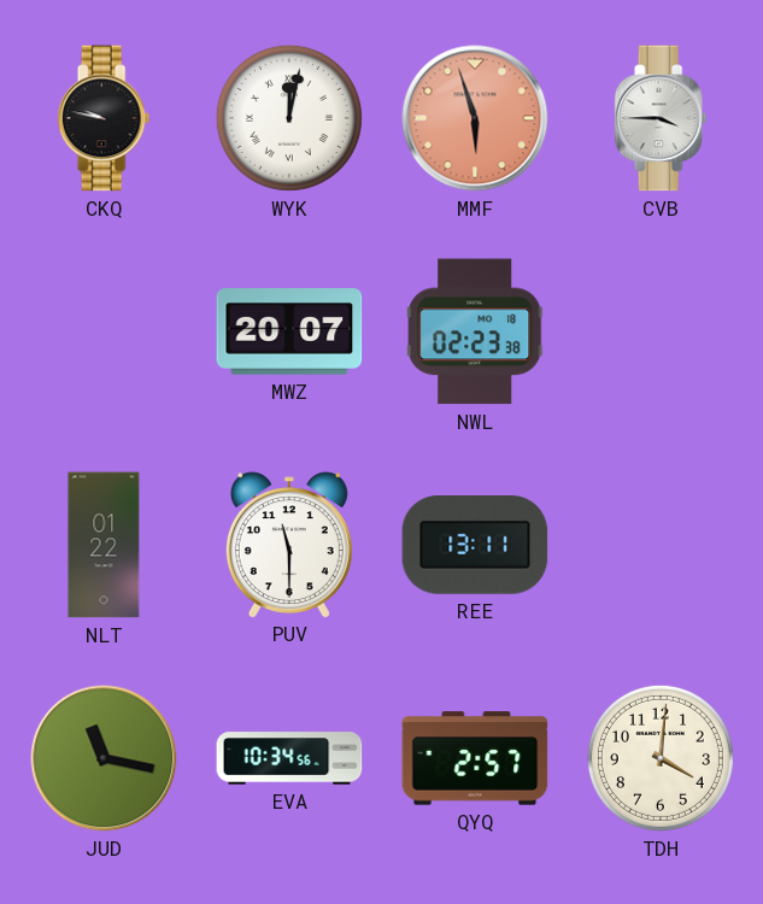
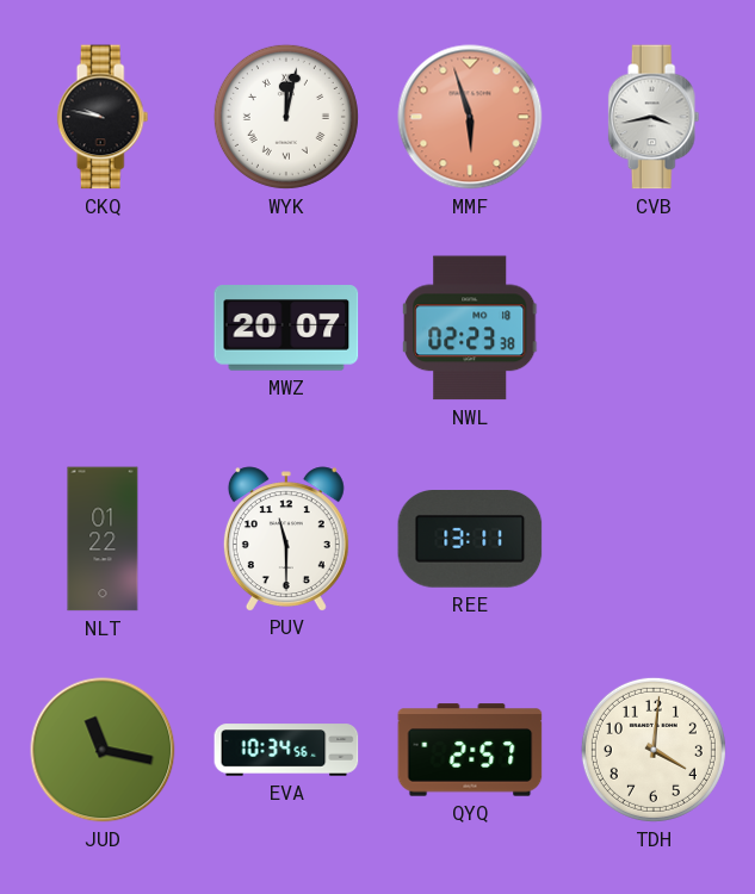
CVB: 3:45 -> 3:43 (654, 117)
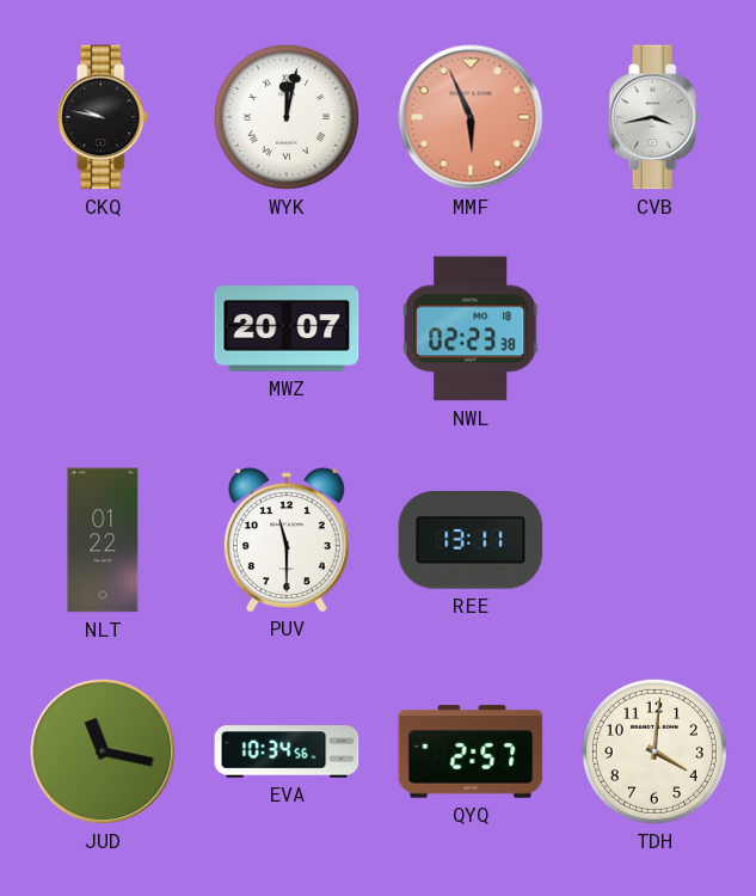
MMF: 5:57 -> 5:56 (471, 117)
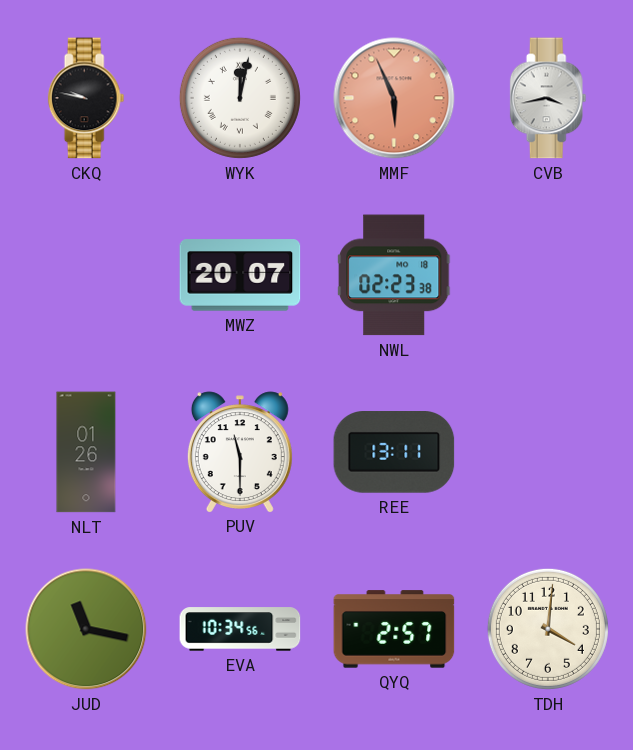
NLT: 01:22 -> 01:26 (86, 452)
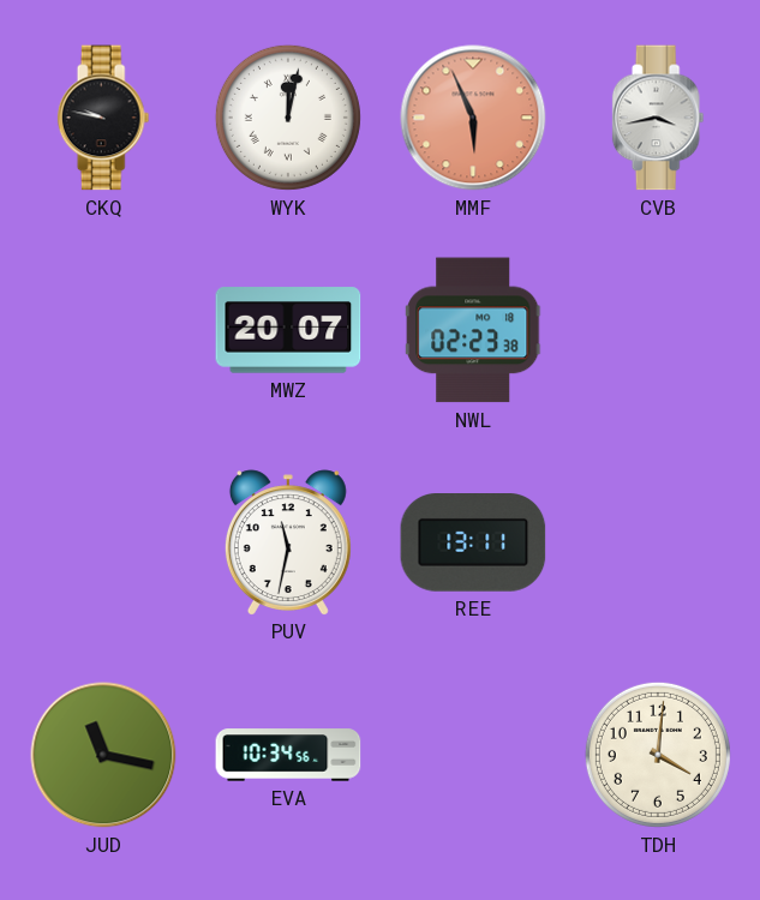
NLT: 01:26 -> none (86, 452)
PUV: 11:30 -> 11:32 (288, 542)
QYQ: 2:57 -> none (394, 629)
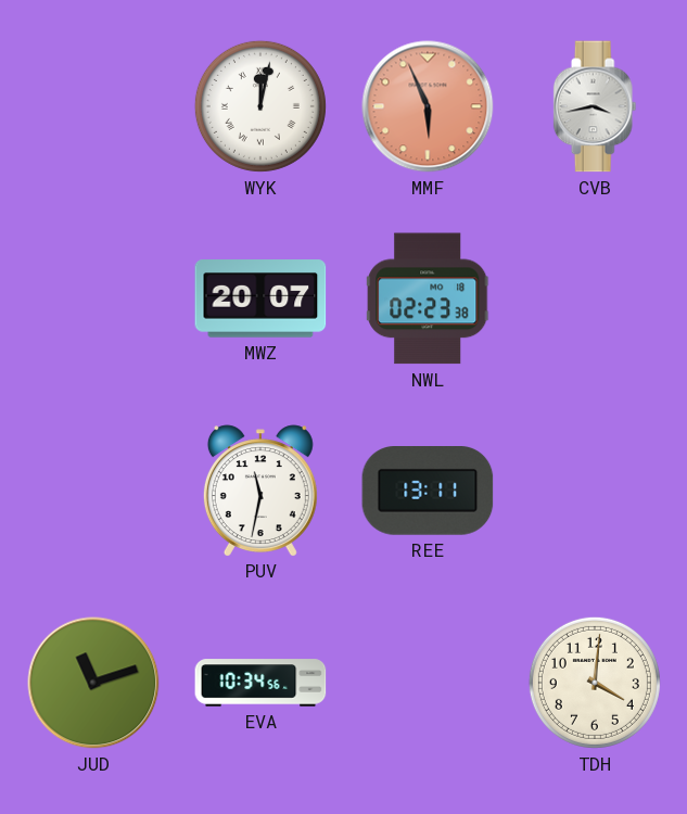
CKQ: 9:47 -> none (103, 118)
JUD: 11:17 -> 11:12 (93, 683)
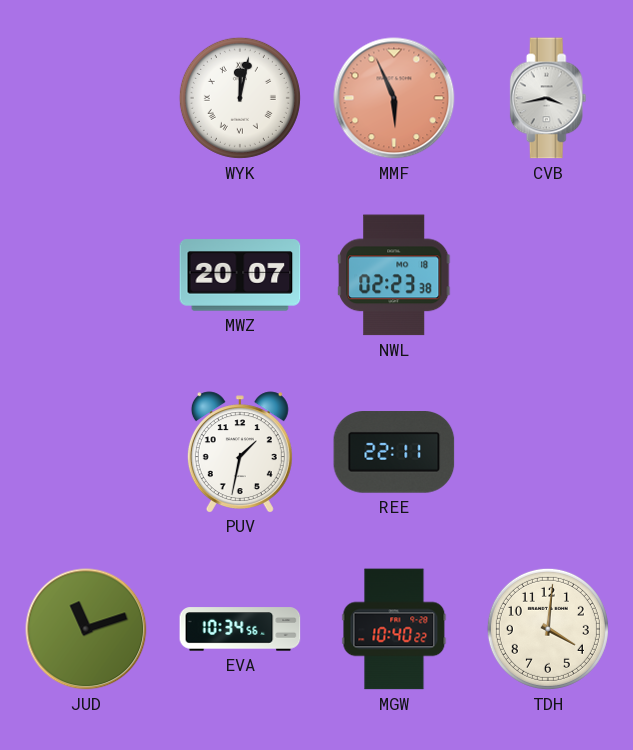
PUV: 11:32 -> 1:32 (240, 452)
REE: 13:11 -> 22:11 (394, 453)
MGW: none -> 10:40 (394, 629)
